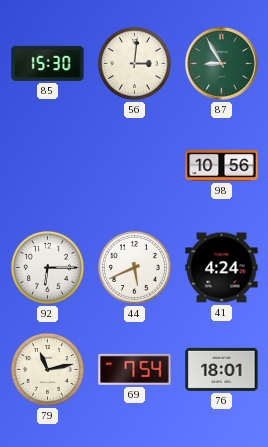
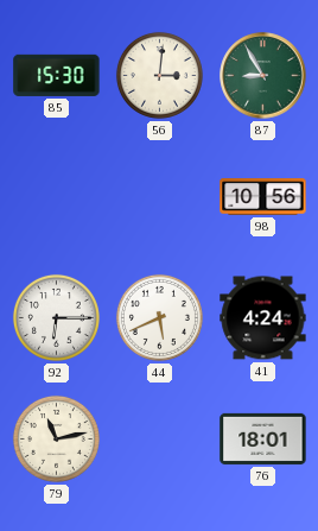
69: 7:54 -> none (135, 369)
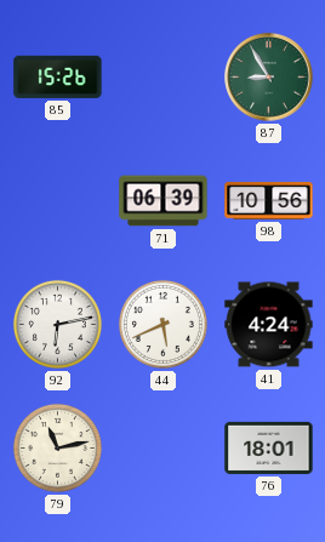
85: 15:30 -> 15:26 (58, 76)
56: 3:01 -> none (159, 75)
71: none -> 06:39 (164, 201)
92: 6:15 -> 6:13 (57, 324)
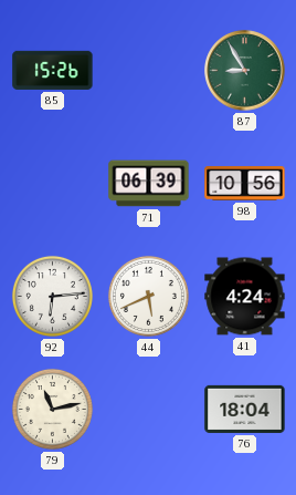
92: 6:13 -> 6:14 (52, 296)
76: 18:01 -> 18:04 (245, 409)
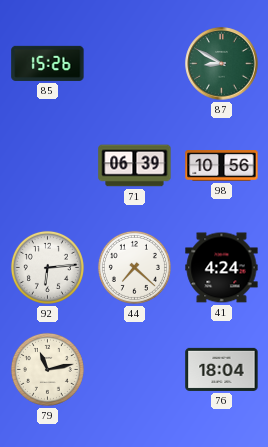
87: 8:55 -> 8:50 (222, 64)
44: 5:41 -> 7:22 (134, 267)
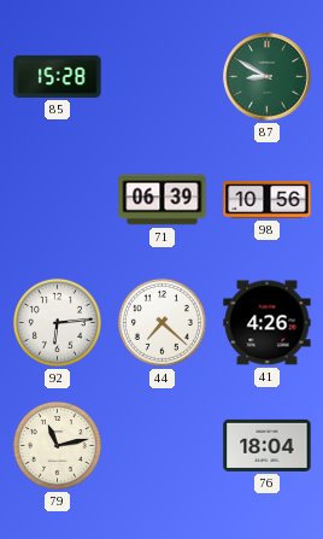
85: 15:26 -> 15:28 (58, 76)
41: 4:24 -> 4:26 (268, 323)
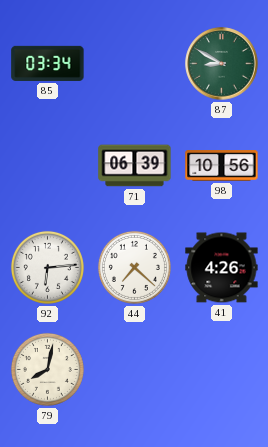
85: 15:28 -> 03:34 (48, 63)
79: 11:13 -> 8:02 (47, 369)
76: 18:04 -> none (268, 445)
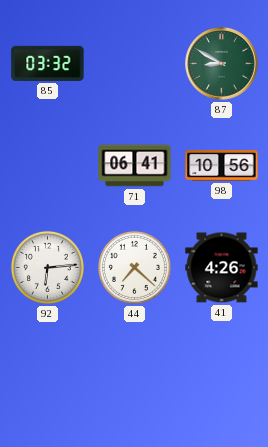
85: 03:34 -> 03:32 (48, 63)
71: 06:39 -> 06:41 (135, 166)
79: 8:02 -> none (47, 369)
